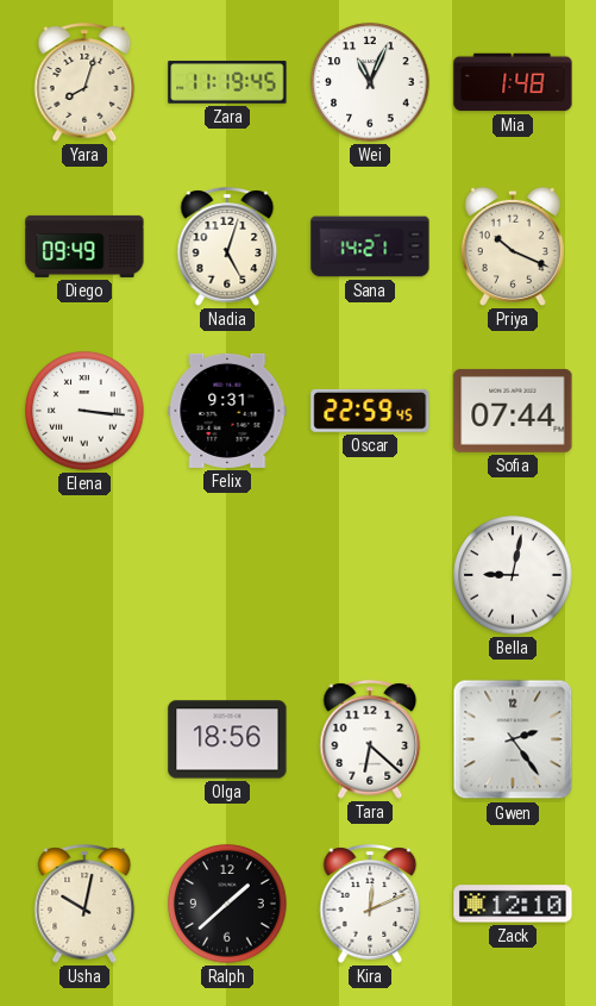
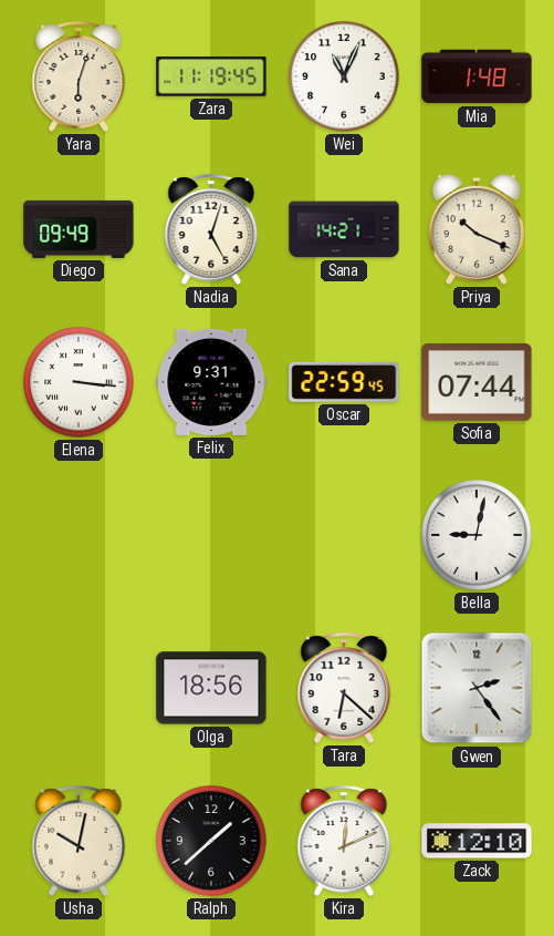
Yara: 8:03 -> 6:03 (79, 76)
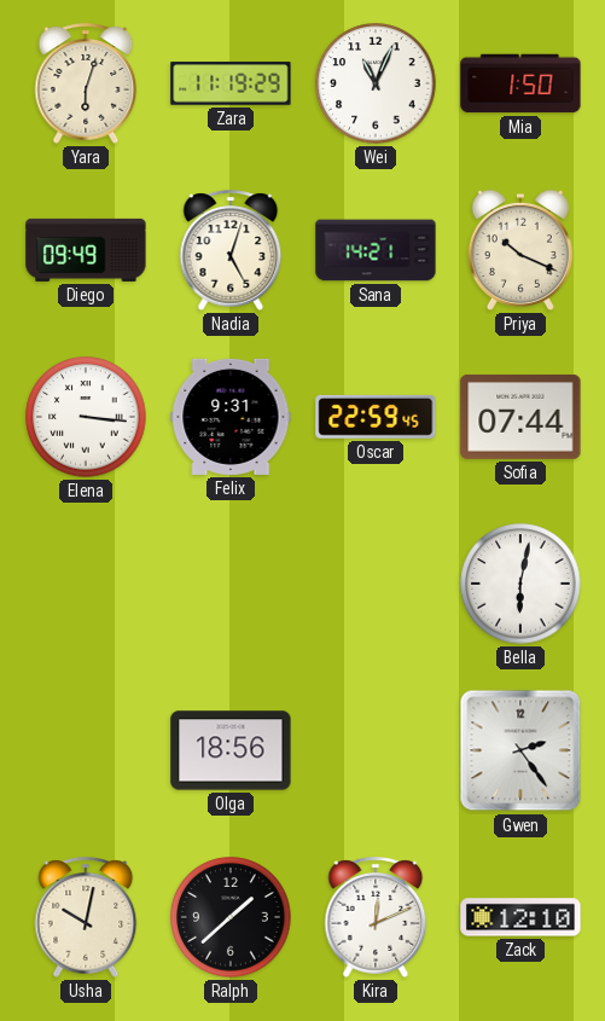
Zara: 11:19:45 -> 11:19:29 (231, 83)
Mia: 1:48 -> 1:50 (520, 83)
Bella: 9:02 -> 6:02 (520, 584)
Tara: 6:22 -> none (344, 688)
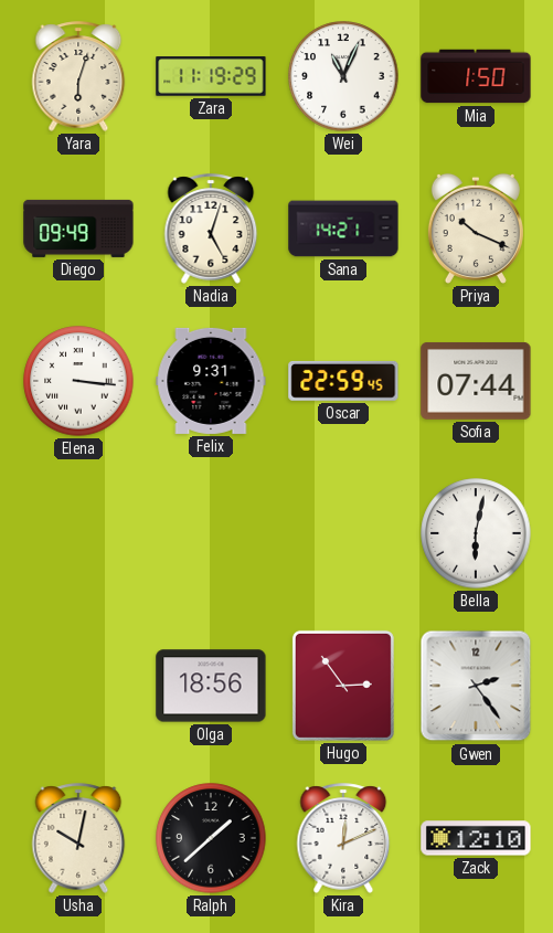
Hugo: none -> 2:54 (343, 686)
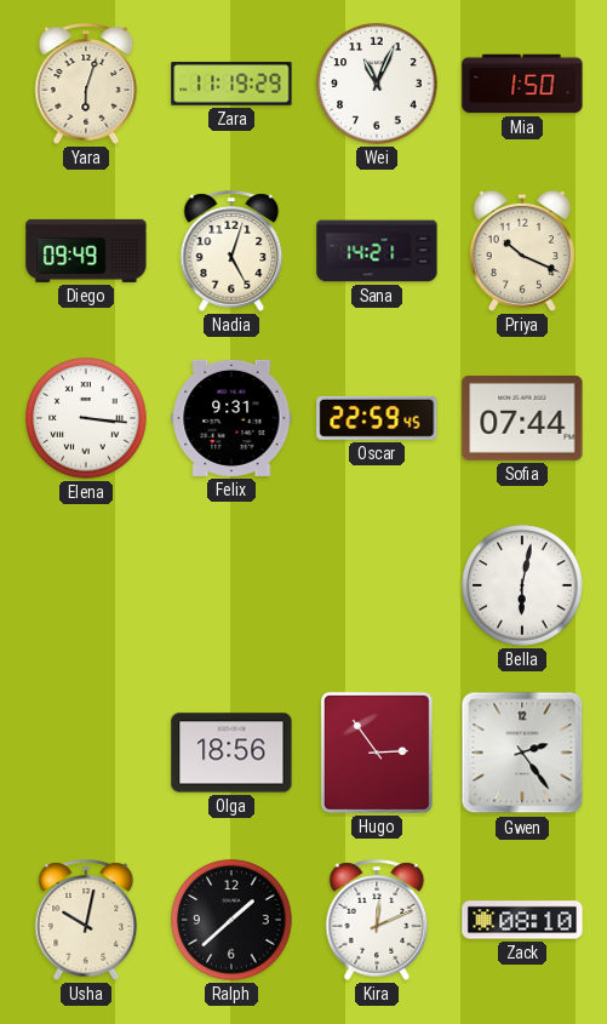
Zack: 12:10 -> 08:10 (522, 920)
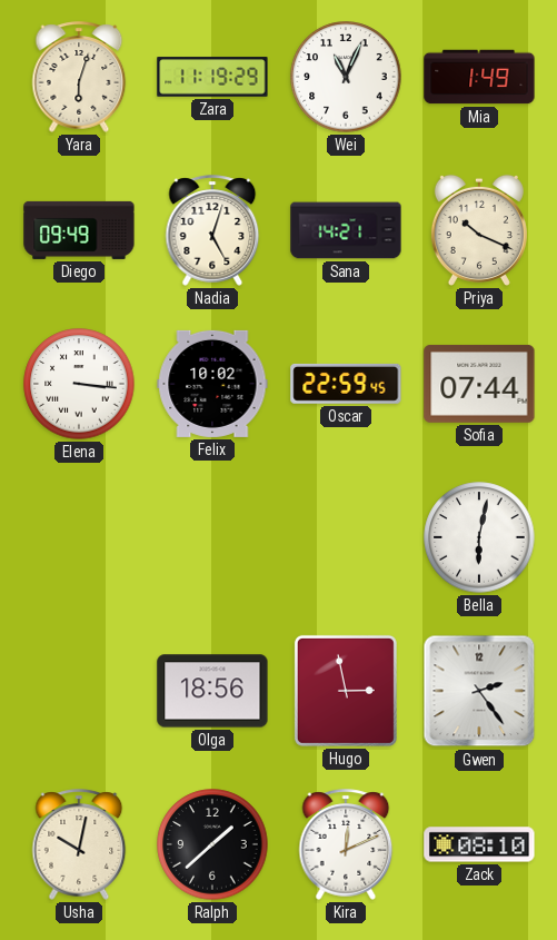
Mia: 1:50 -> 1:49 (479, 77)
Felix: 9:31 -> 10:02 (212, 384)
Hugo: 2:54 -> 2:58 (346, 691)
